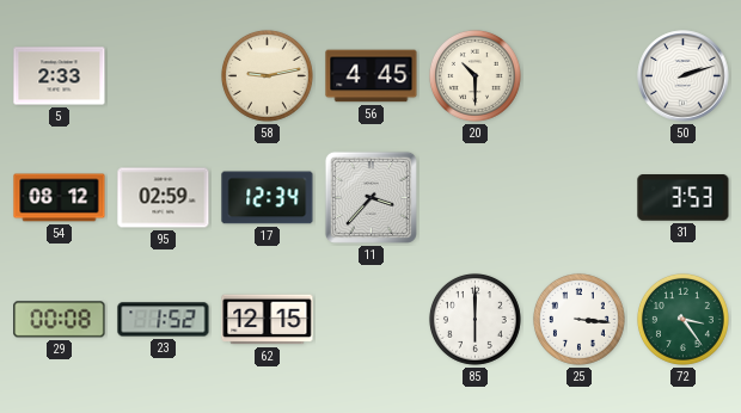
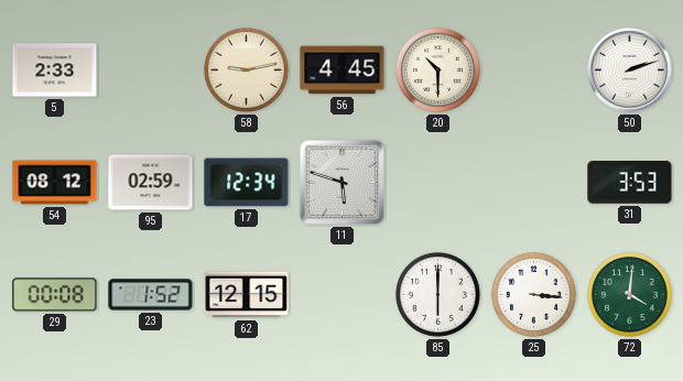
11: 3:37 -> 5:48 (341, 182)
72: 3:24 -> 4:01 (629, 294)
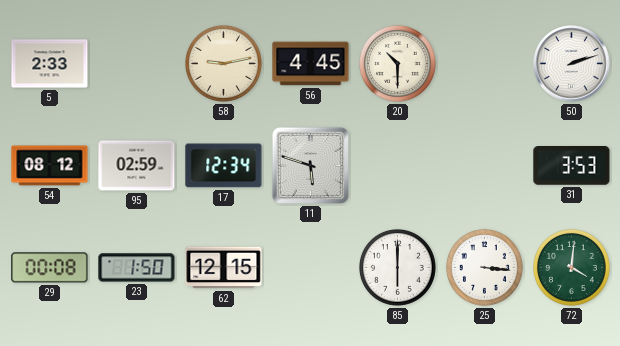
23: 1:52 -> 1:50 (137, 268)
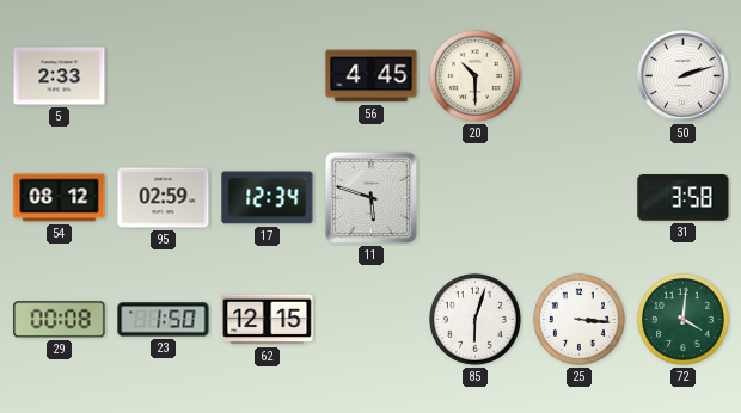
58: 9:13 -> none (223, 63)
31: 3:53 -> 3:58 (684, 198)
85: 6:00 -> 6:03 (474, 319)
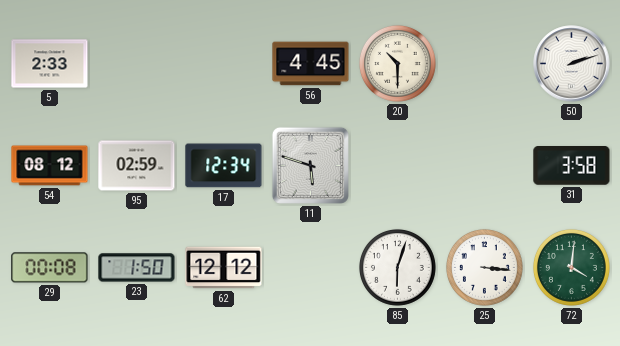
62: 12:15 -> 12:12 (224, 268)
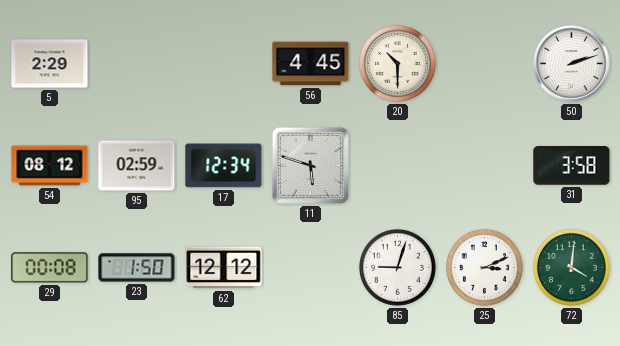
5: 2:33 -> 2:29 (50, 64)
85: 6:03 -> 9:03 (397, 267)
25: 3:16 -> 3:11 (484, 267)
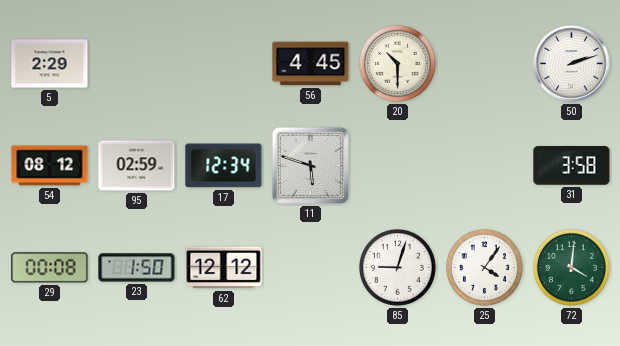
25: 3:11 -> 4:06 (484, 267)
